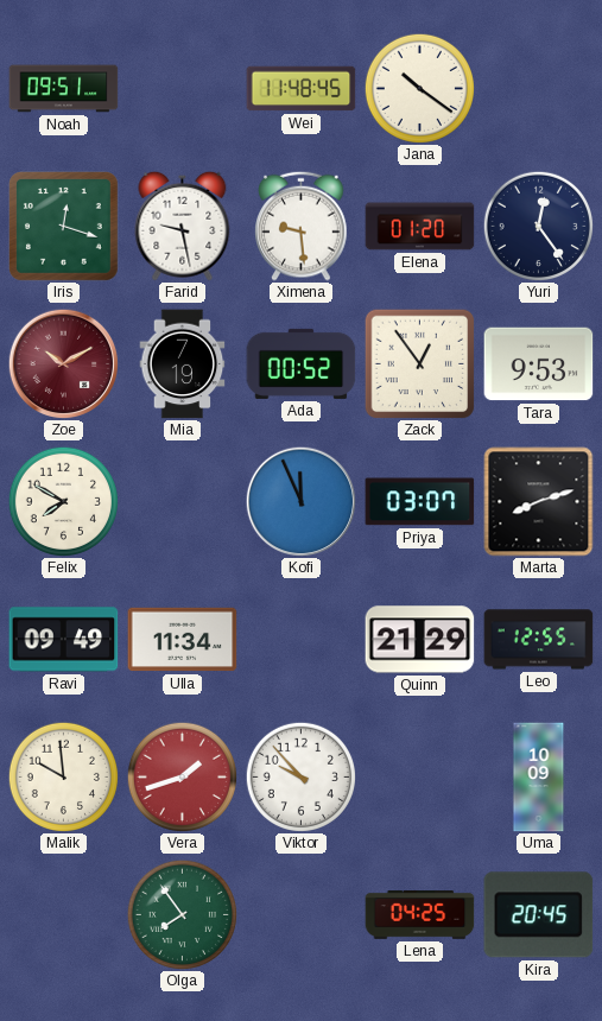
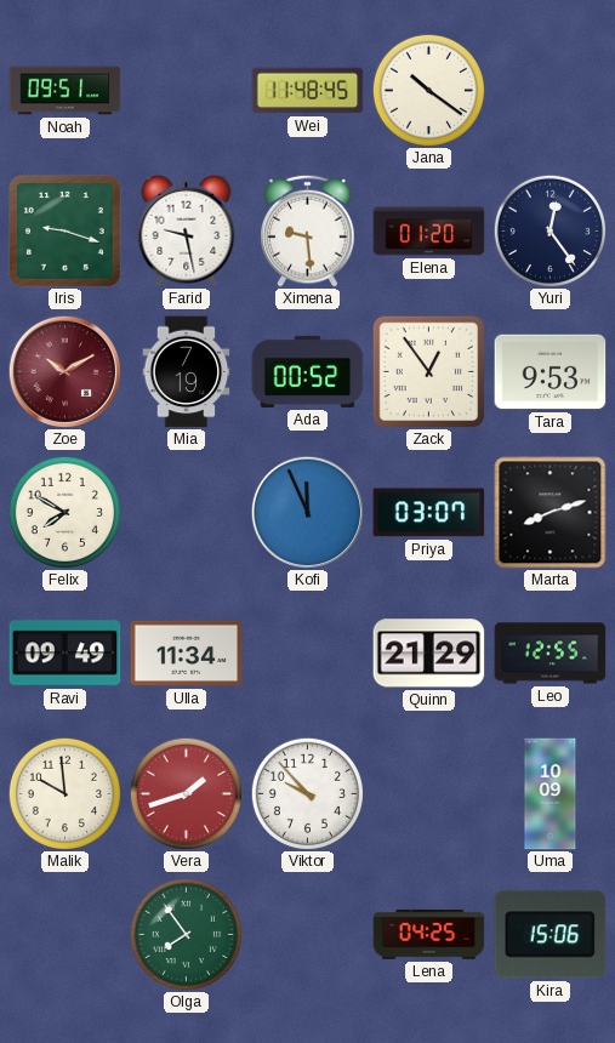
Iris: 12:18 -> 9:18 (66, 232)
Kira: 20:45 -> 15:06 (551, 935)
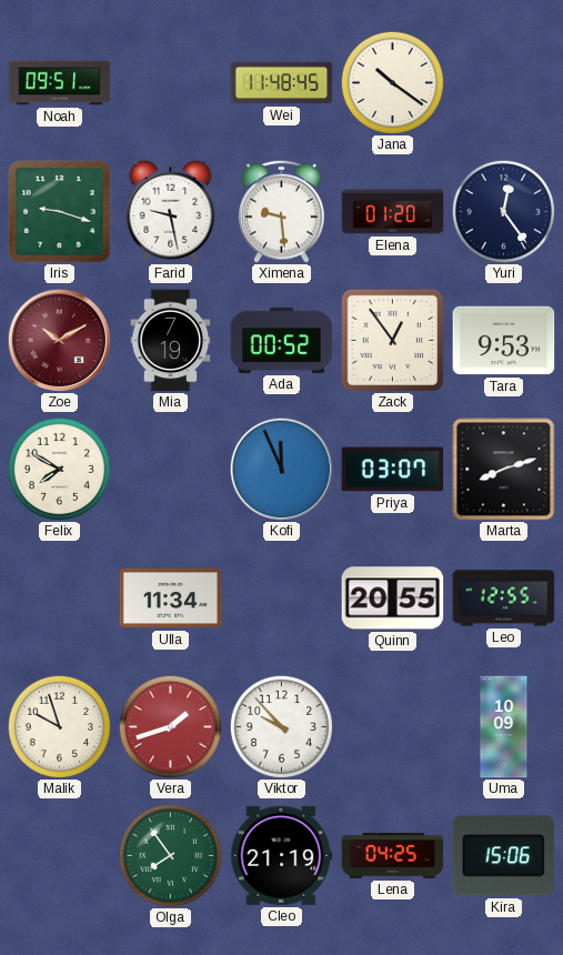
Ravi: 09:49 -> none (66, 654)
Quinn: 21:29 -> 20:55 (393, 599)
Malik: 9:59 -> 9:57 (59, 726)
Cleo: none -> 21:19 (282, 855)
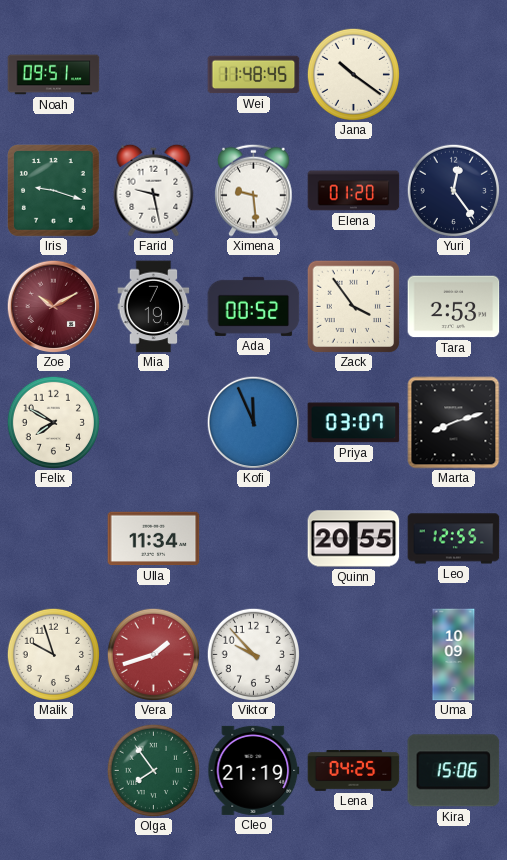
Zack: 12:54 -> 3:54 (353, 306)
Tara: 9:53 -> 2:53 (454, 307)
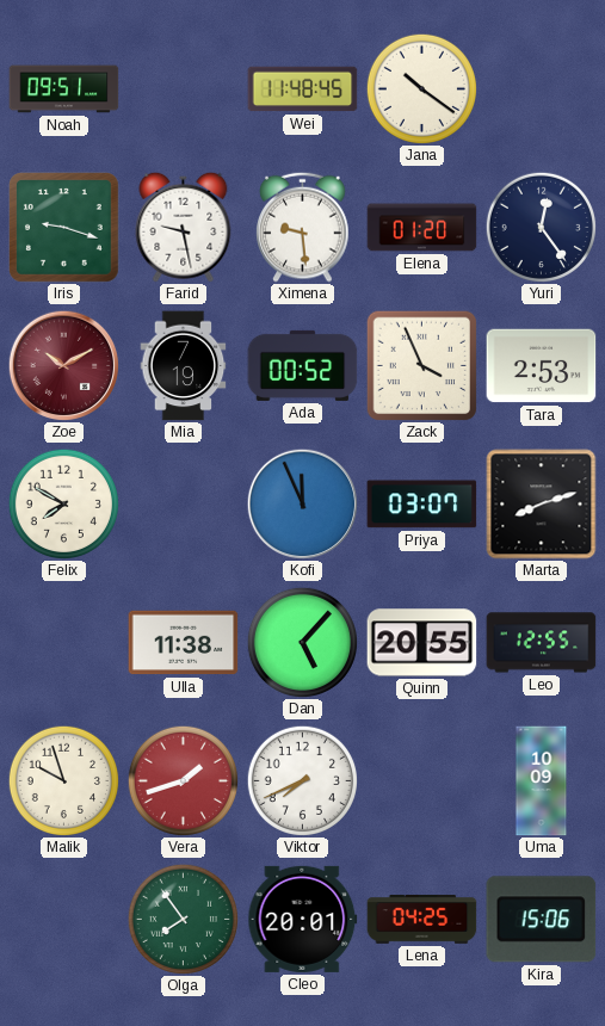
Zack: 3:54 -> 3:56 (421, 365)
Ulla: 11:34 -> 11:38 (184, 643)
Dan: none -> 5:07 (302, 642)
Viktor: 9:53 -> 7:41 (302, 780)
Cleo: 21:19 -> 20:01 (303, 919)
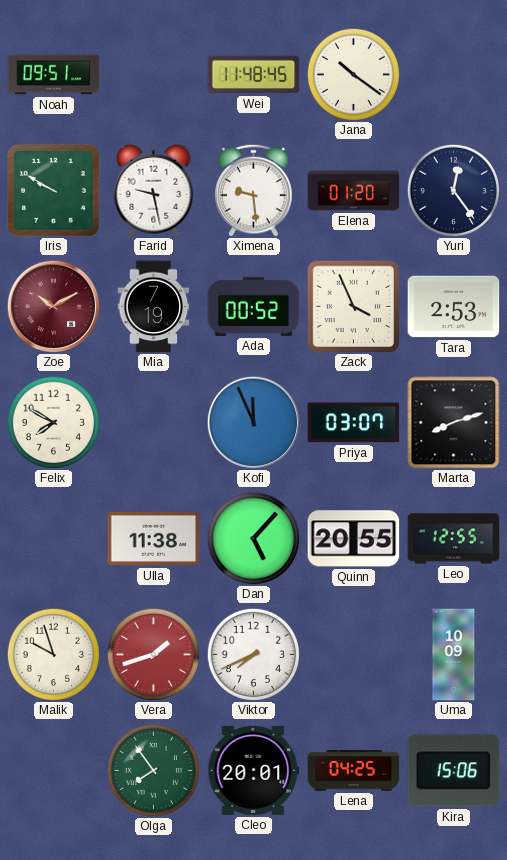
Iris: 9:18 -> 9:50 (54, 191)
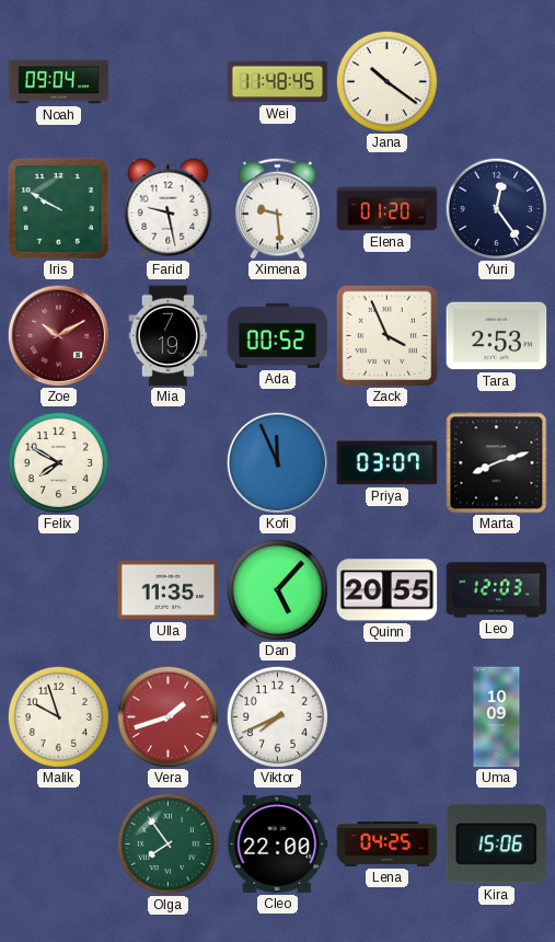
Noah: 09:51 -> 09:04 (59, 82)
Ulla: 11:38 -> 11:35 (169, 590)
Leo: 12:55 -> 12:03 (497, 590)
Cleo: 20:01 -> 22:00 (278, 843)
